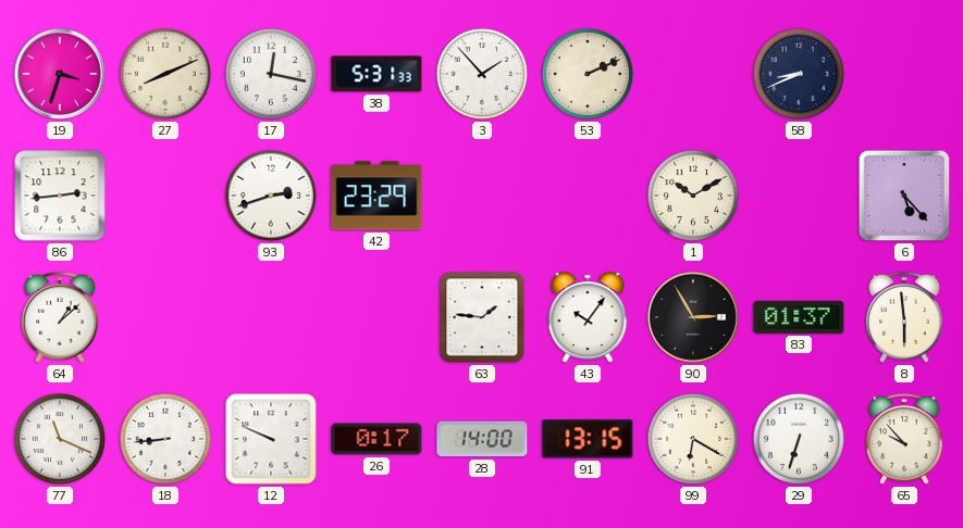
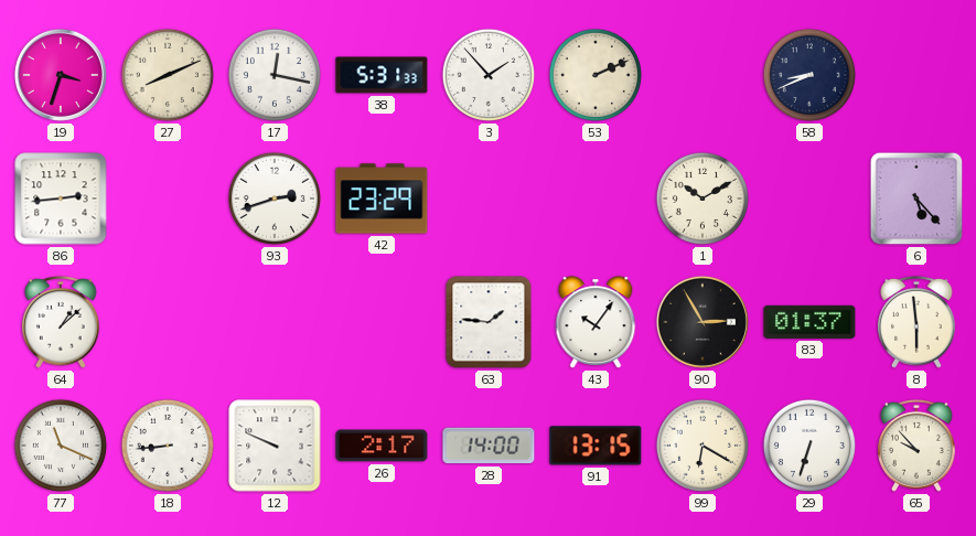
26: 0:17 -> 2:17 (382, 446)
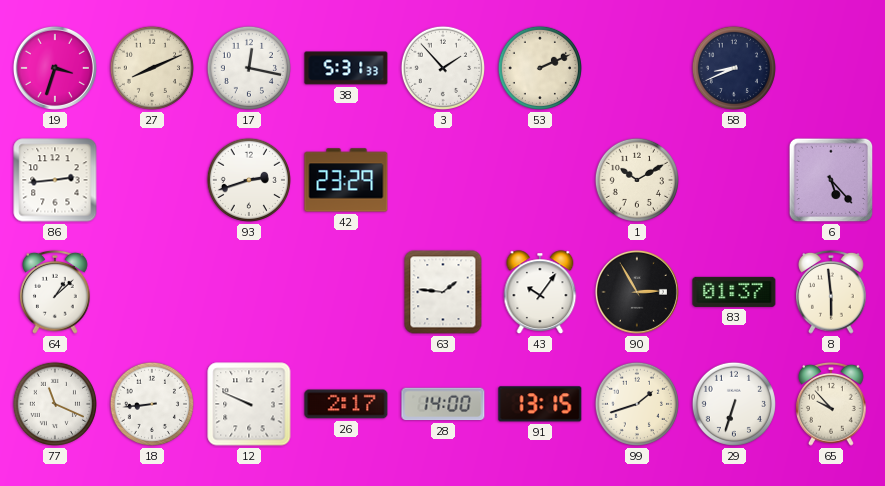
99: 6:20 -> 1:42 (637, 404)
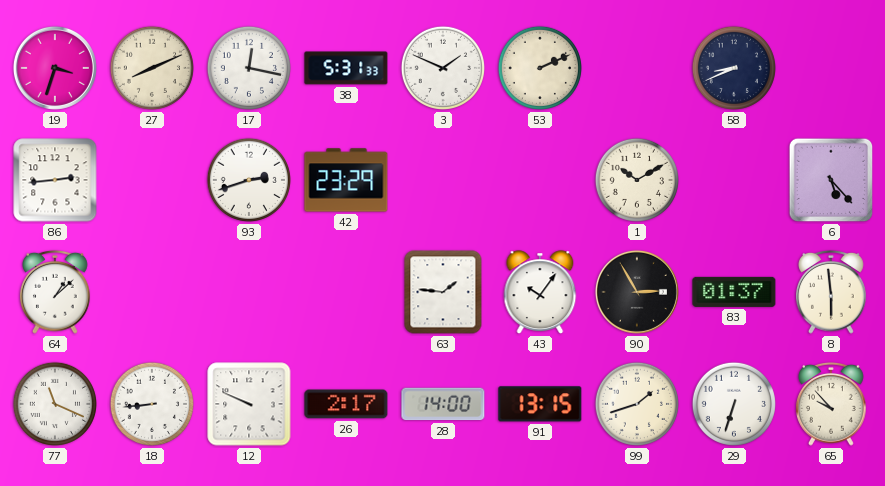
3: 1:53 -> 1:49 (443, 68)
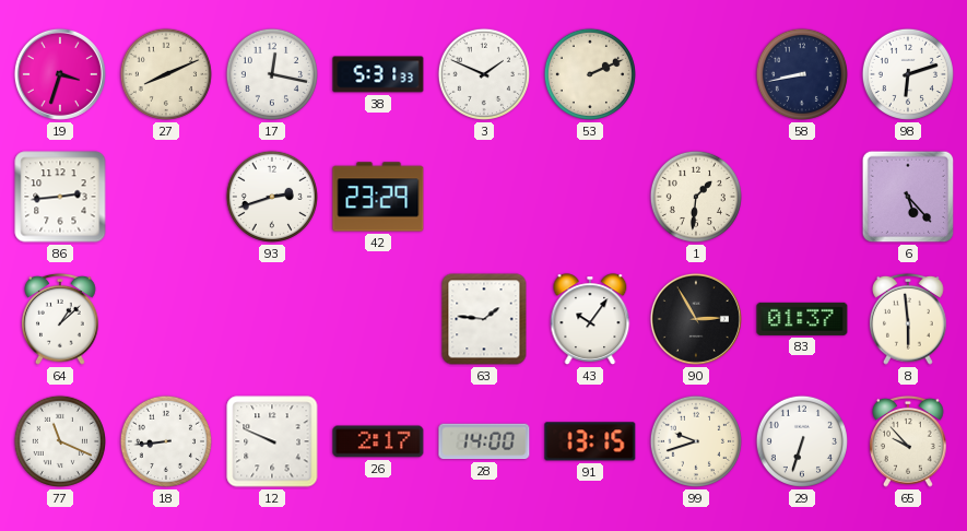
58: 8:41 -> 8:43 (802, 74)
98: none -> 6:12 (908, 74)
1: 10:10 -> 1:31 (696, 197)
99: 1:42 -> 9:42 (696, 441)
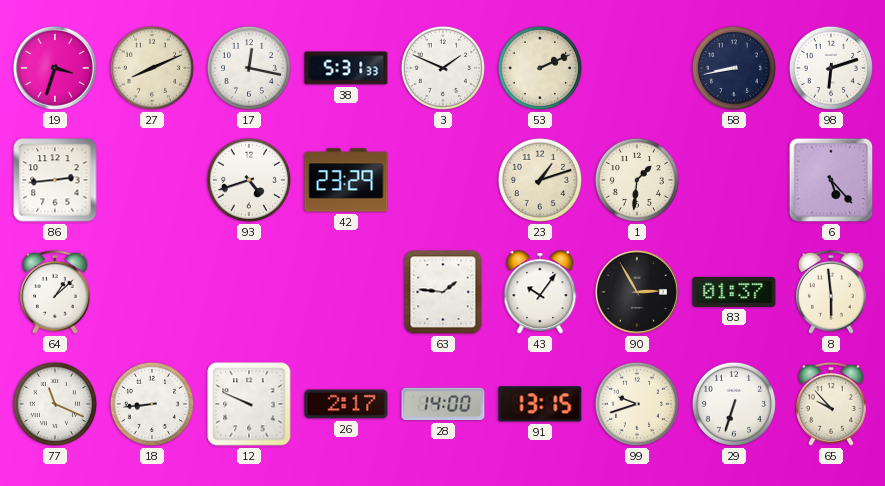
93: 2:42 -> 4:42 (249, 180)
23: none -> 1:12 (540, 180)
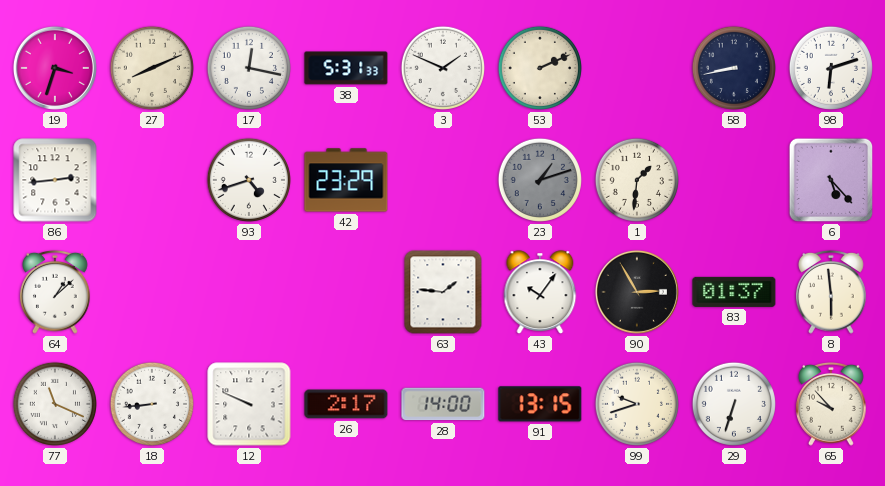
23 dial: cream -> grey (540, 180)
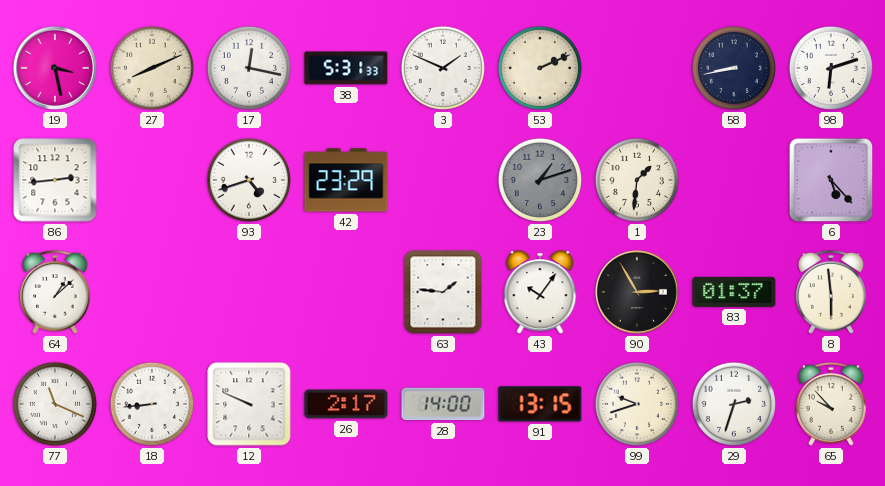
19: 3:33 -> 3:28 (55, 68)
29: 6:33 -> 2:33 (734, 404)
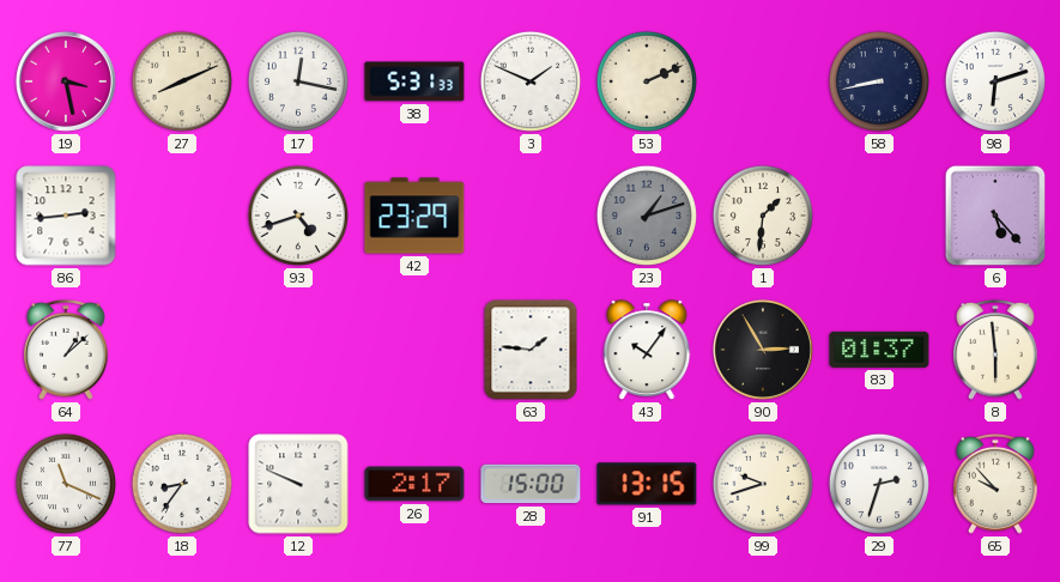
18: 8:44 -> 8:36 (182, 484)
28: 14:00 -> 15:00 (531, 484)
